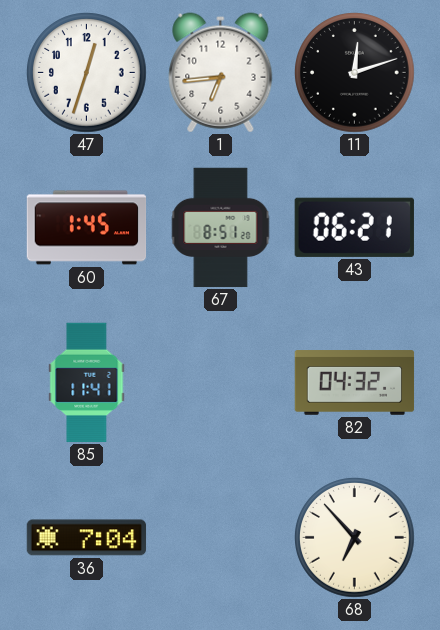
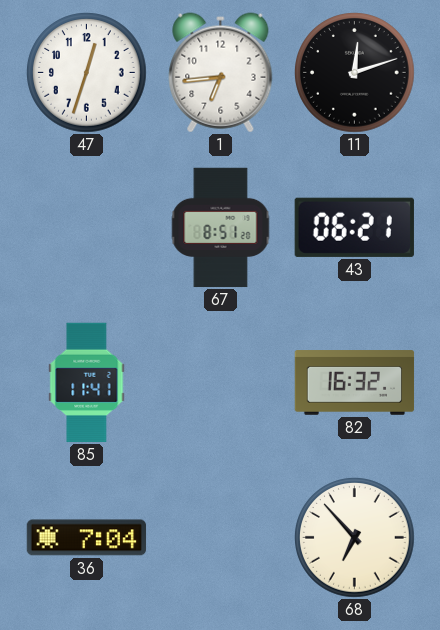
60: 1:45 -> none (87, 228)
82: 04:32 -> 16:32 (355, 383)
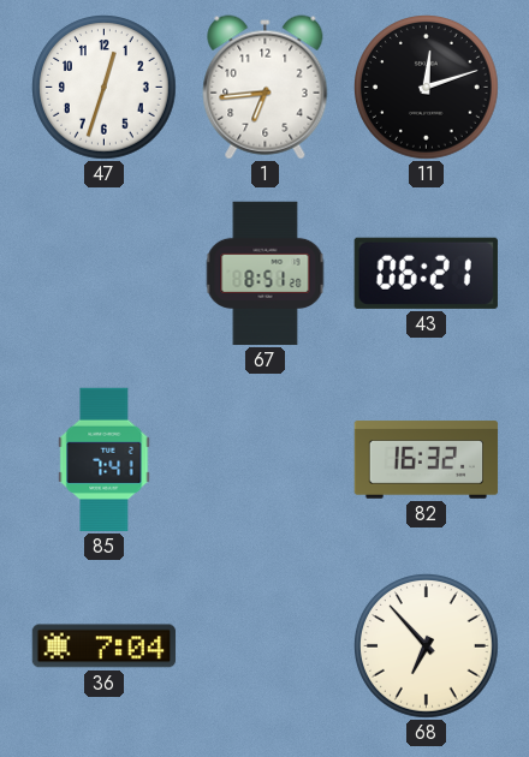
85: 11:41 -> 7:41 (105, 460)
